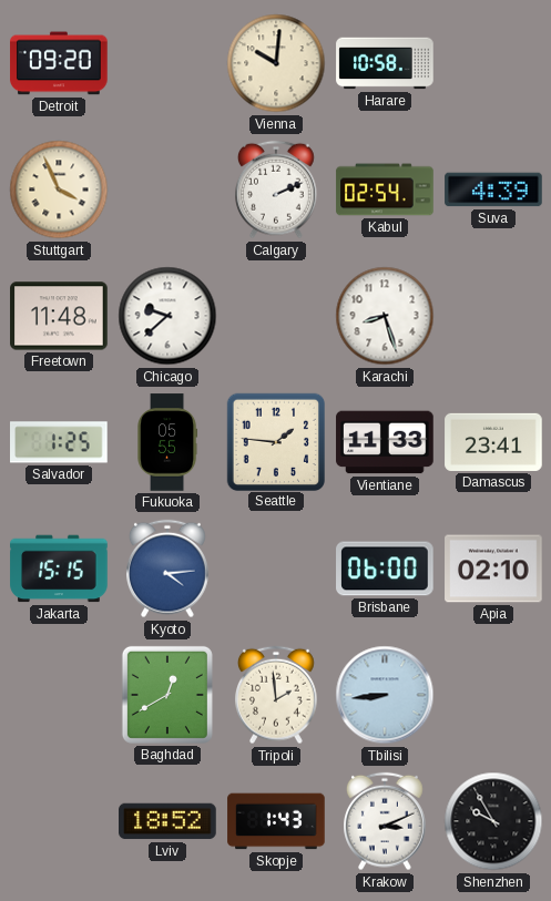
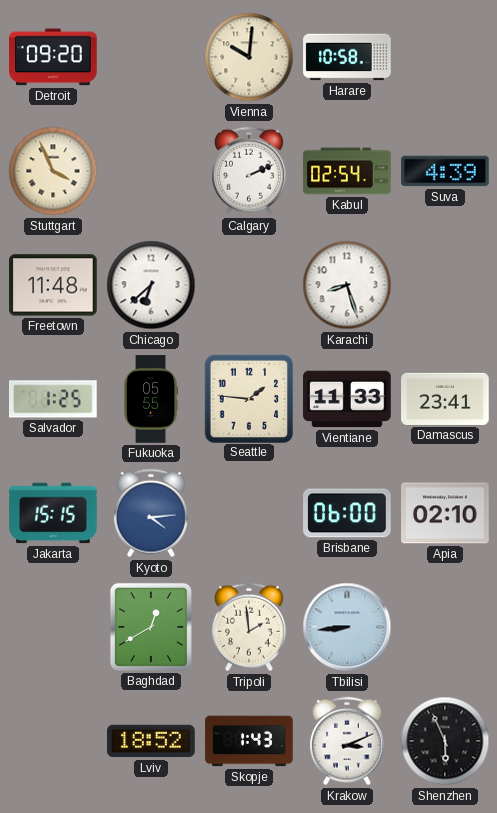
Chicago: 9:38 -> 6:38 (151, 285)
Shenzhen: 9:55 -> 5:56 (445, 741)
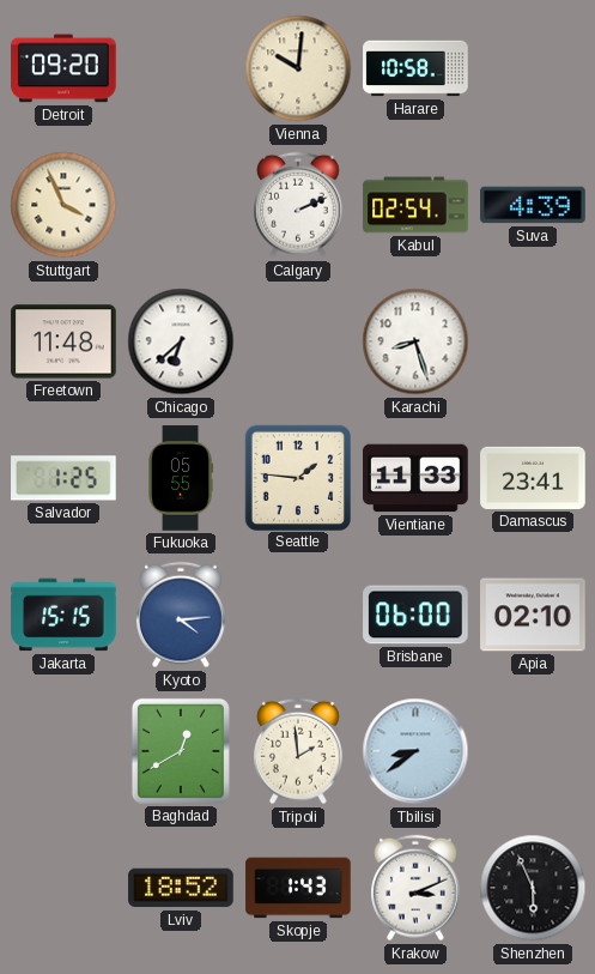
Tbilisi: 8:44 -> 8:39 (415, 751)
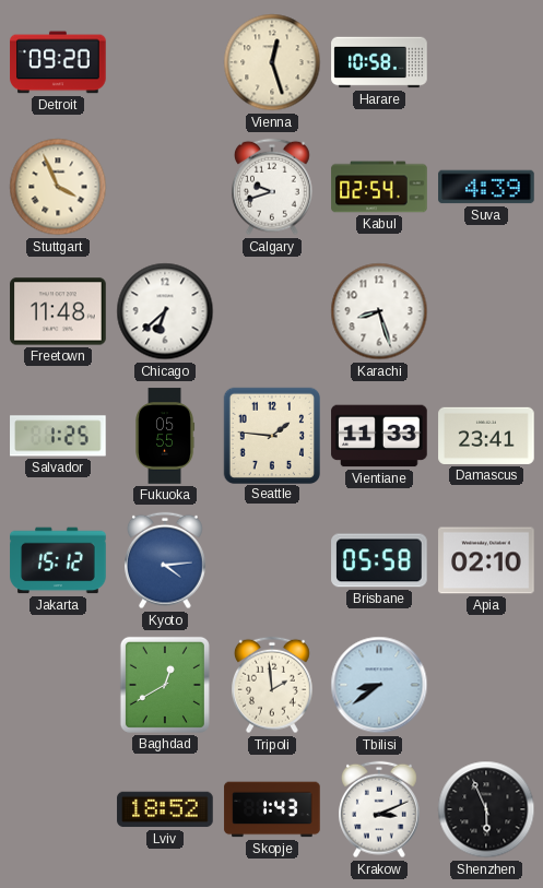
Vienna: 10:01 -> 12:27 (272, 62)
Calgary: 2:11 -> 9:42 (273, 187)
Jakarta: 15:15 -> 15:12 (58, 560)
Brisbane: 06:00 -> 05:58 (379, 560)
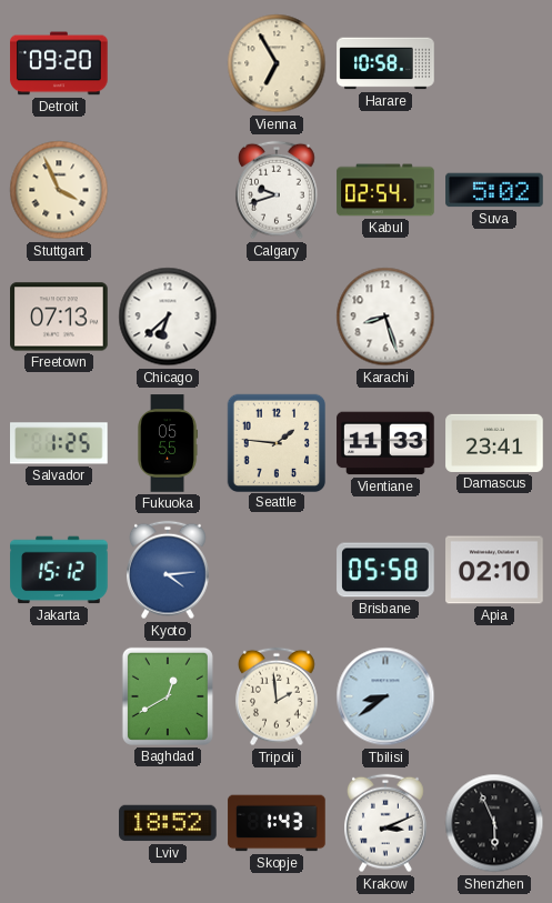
Vienna: 12:27 -> 6:55 (277, 63)
Suva: 4:39 -> 5:02 (494, 190)
Freetown: 11:48 -> 07:13 (59, 317)
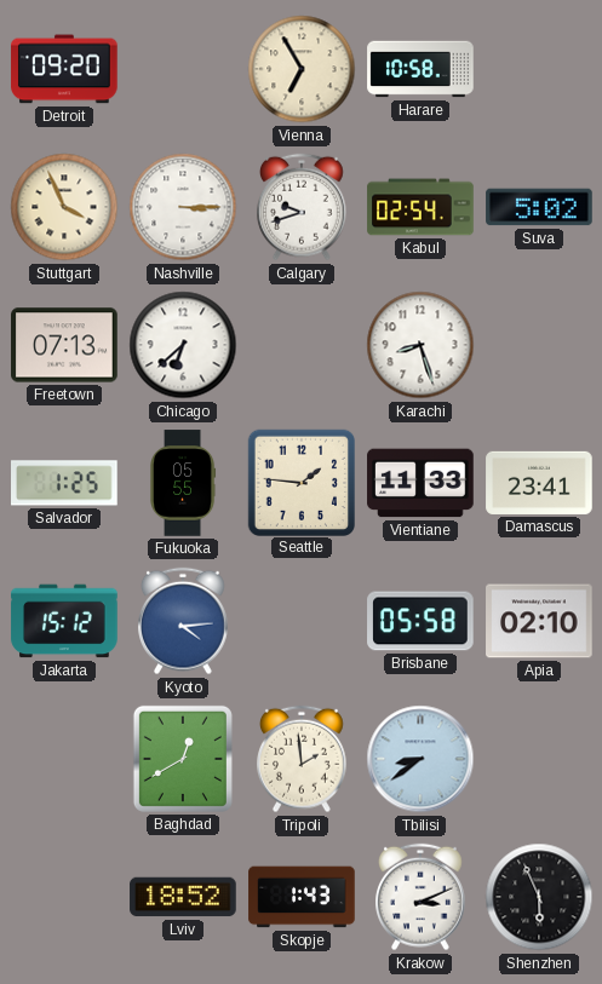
Nashville: none -> 3:15 (183, 207)
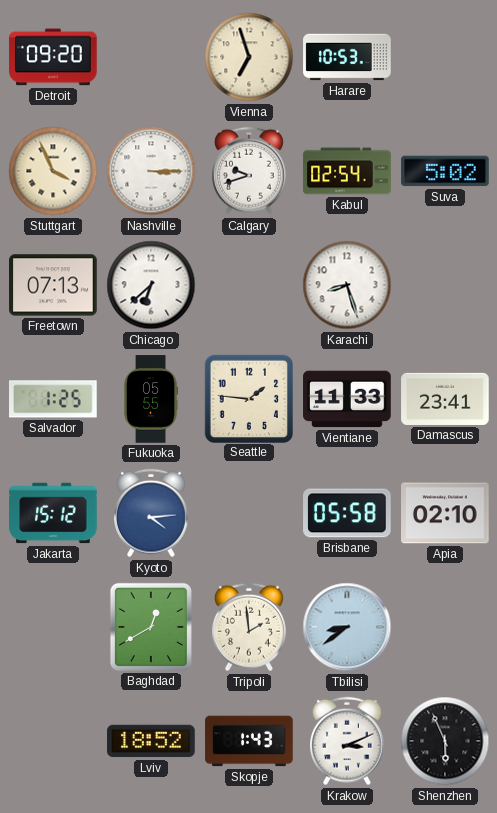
Vienna: 6:55 -> 6:57 (249, 57)
Harare: 10:58 -> 10:53 (347, 57)
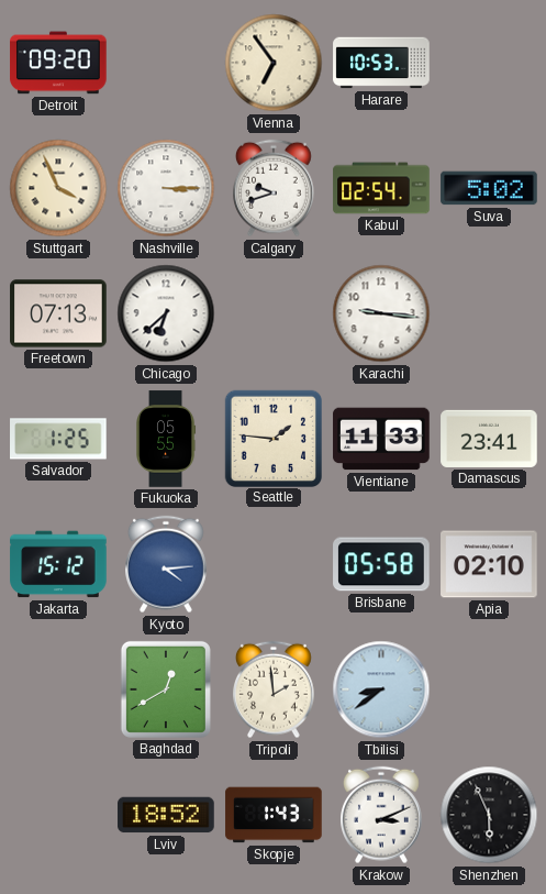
Vienna: 6:57 -> 6:54 (274, 63)
Karachi: 8:27 -> 9:16 (381, 313)
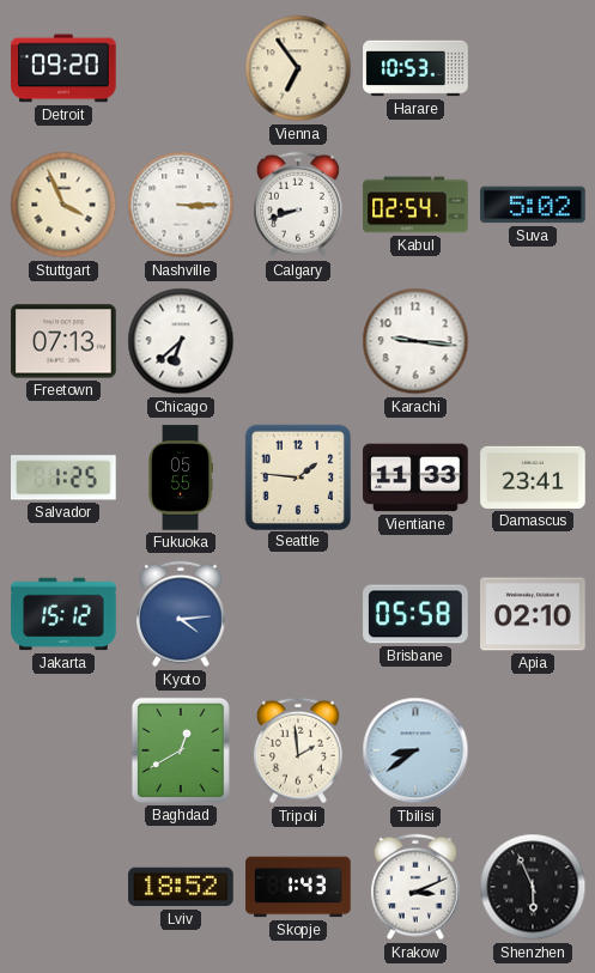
Calgary: 9:42 -> 8:42 (299, 205)
